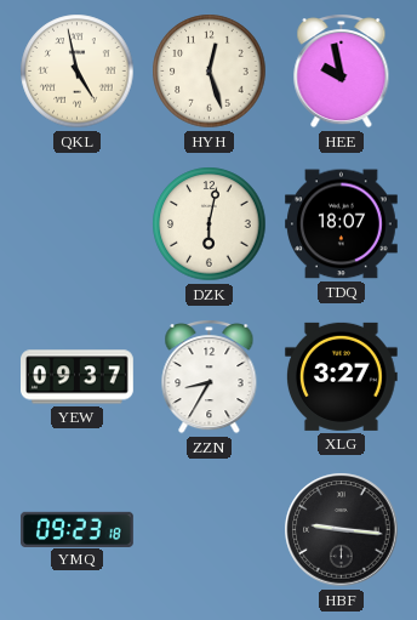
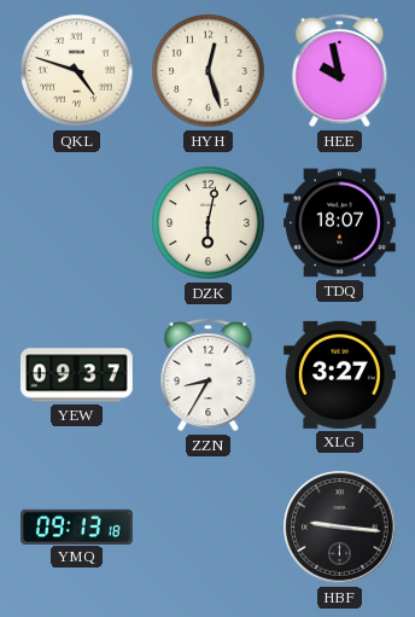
QKL: 4:58 -> 4:48 (77, 71)
YMQ: 09:23 -> 09:13 (77, 526)
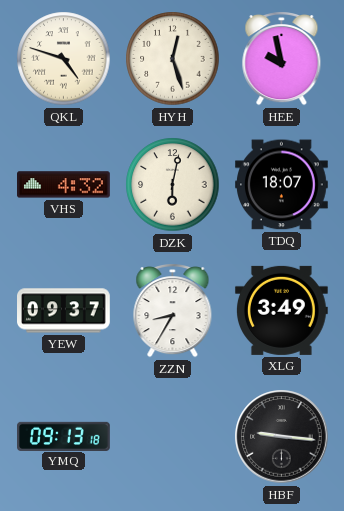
VHS: none -> 4:32 (64, 185)
XLG: 3:27 -> 3:49 (281, 310)
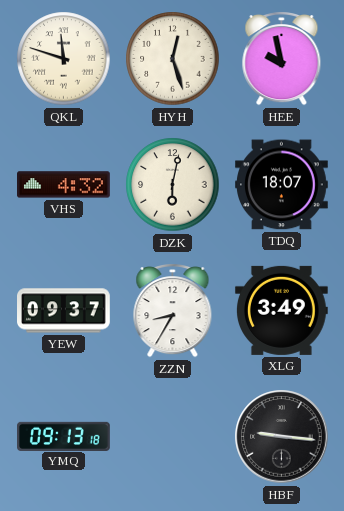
QKL: 4:48 -> 11:48 (64, 59)
